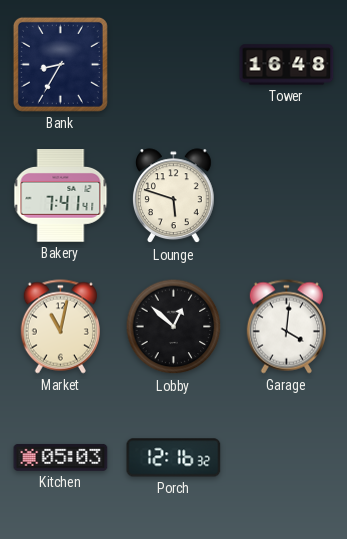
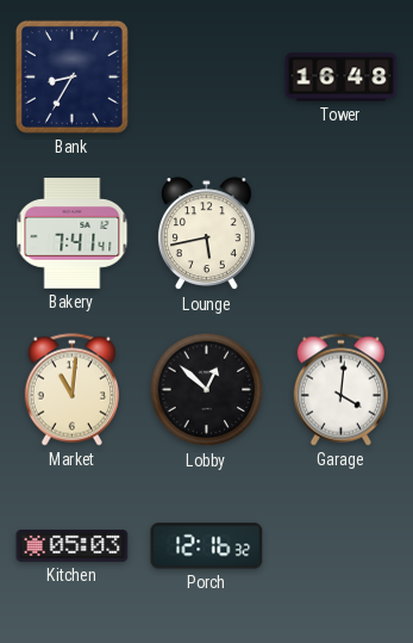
Lounge: 5:48 -> 5:43 (207, 234)
Market: 11:02 -> 11:01 (71, 390)
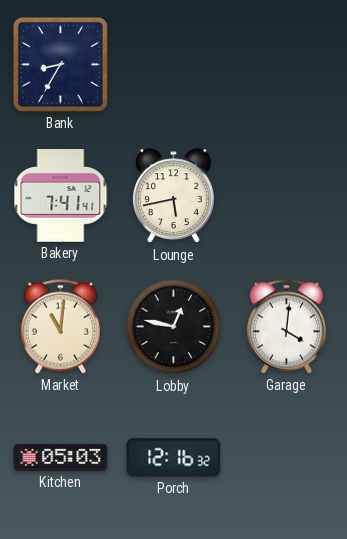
Tower: 16:48 -> none (342, 78)
Lobby: 12:52 -> 12:47 (174, 327)
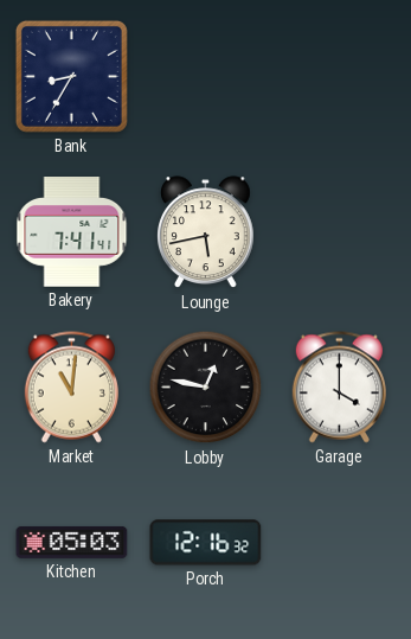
Garage: 4:01 -> 4:00 (339, 388)
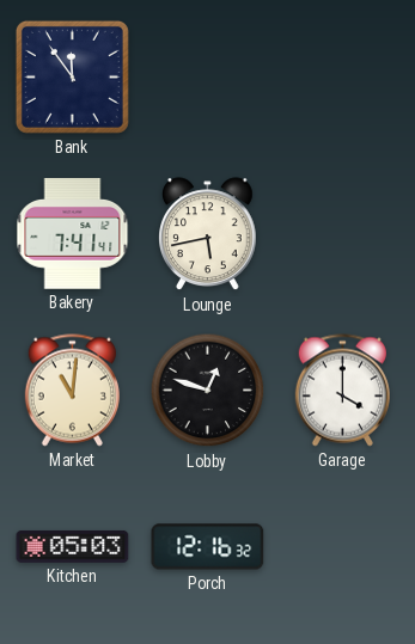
Bank: 8:35 -> 11:54 (72, 76)
Lobby: 12:47 -> 12:48 (208, 391)
